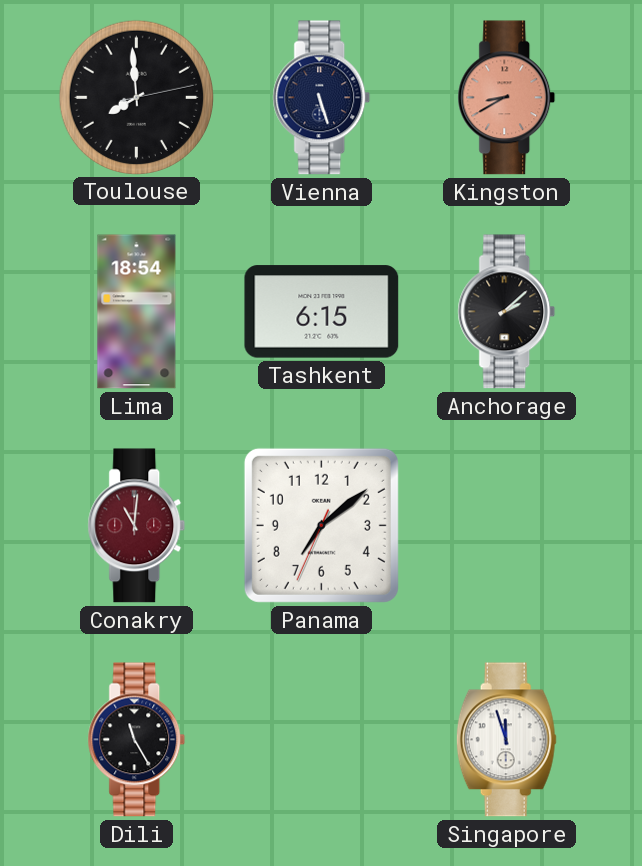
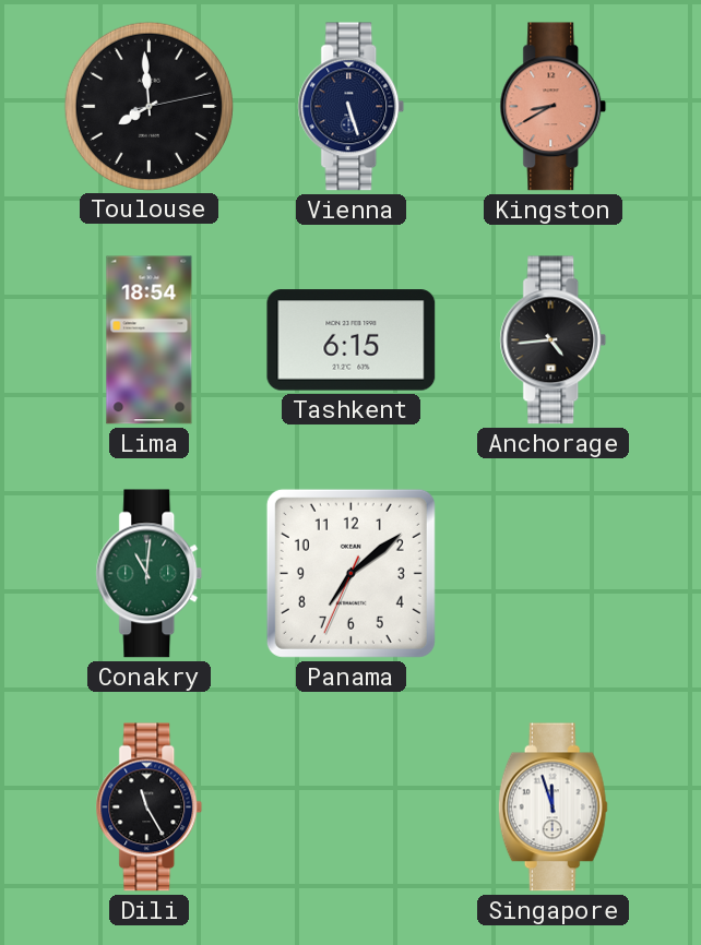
Anchorage: 2:08 -> 4:44 (554, 340)
Conakry dial: burgundy -> green (150, 574)
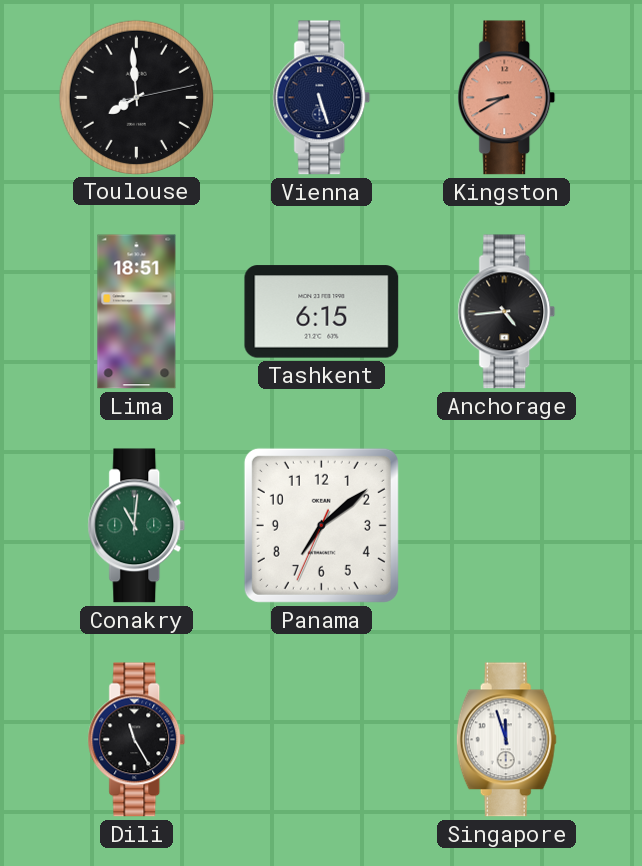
Lima: 18:54 -> 18:51 (137, 312)
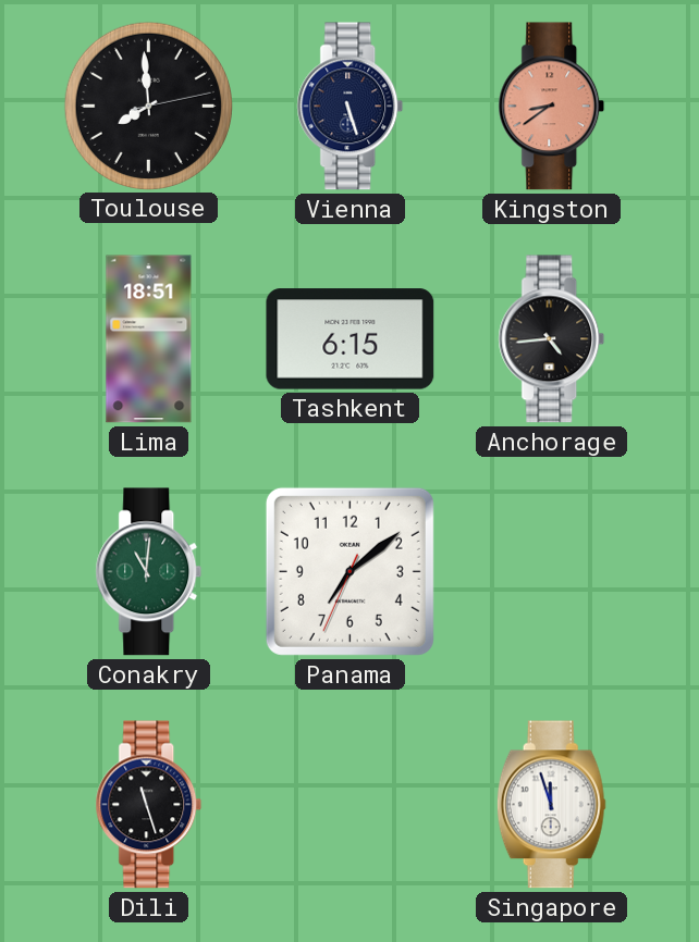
Kingston: 8:40 -> 8:39 (552, 107)
Dili: 11:25 -> 11:27 (149, 805)
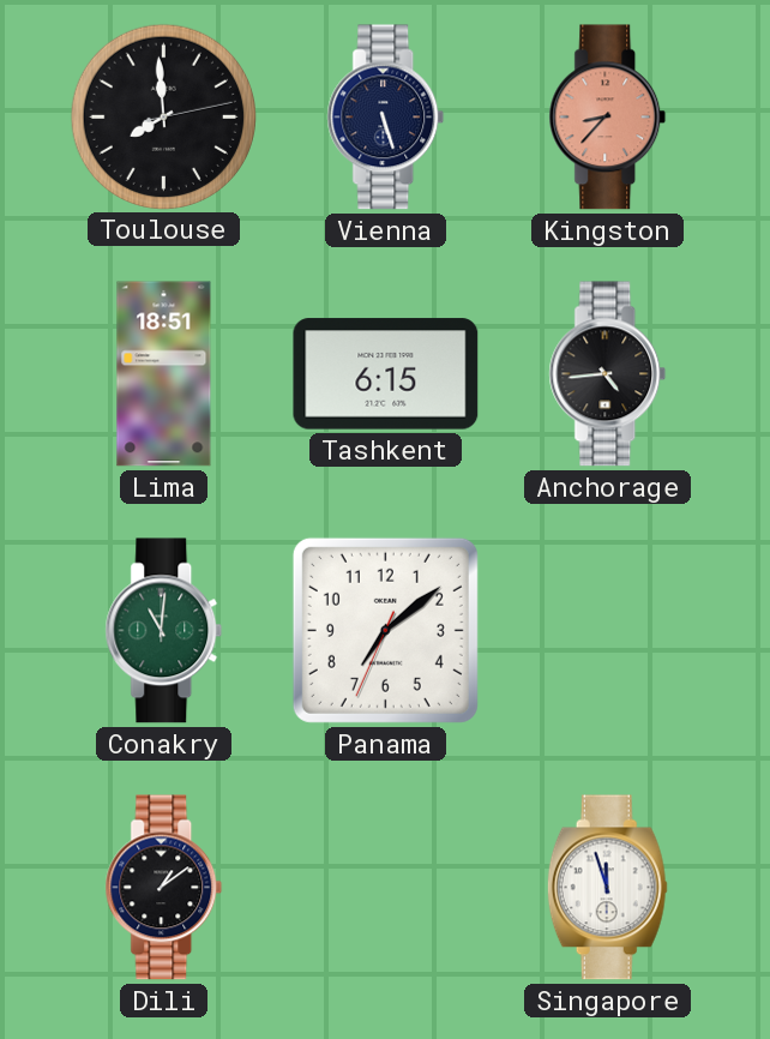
Kingston: 8:39 -> 8:37 (608, 118)
Dili: 11:27 -> 1:09 (164, 888)
